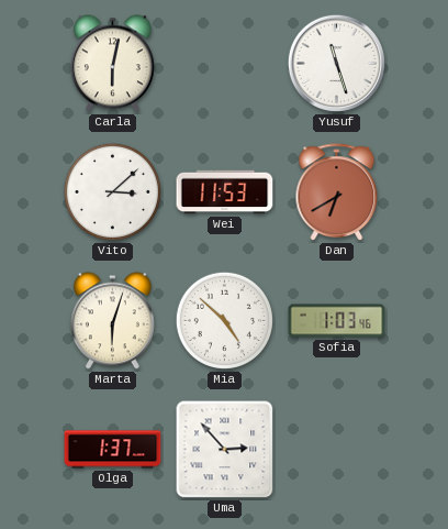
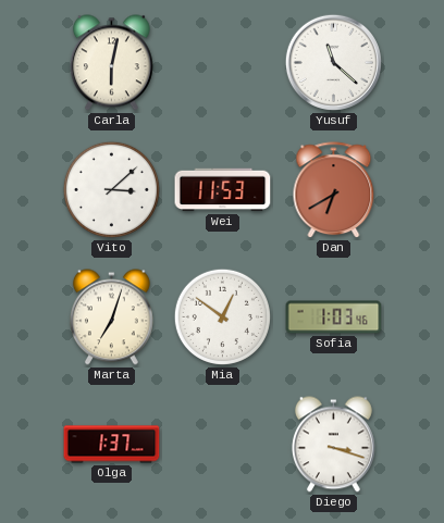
Yusuf: 11:27 -> 11:22 (333, 62)
Marta: 6:03 -> 7:03 (111, 317)
Mia: 4:52 -> 12:51 (222, 316)
Uma: 2:53 -> none (225, 450)
Diego: none -> 3:18 (333, 445)
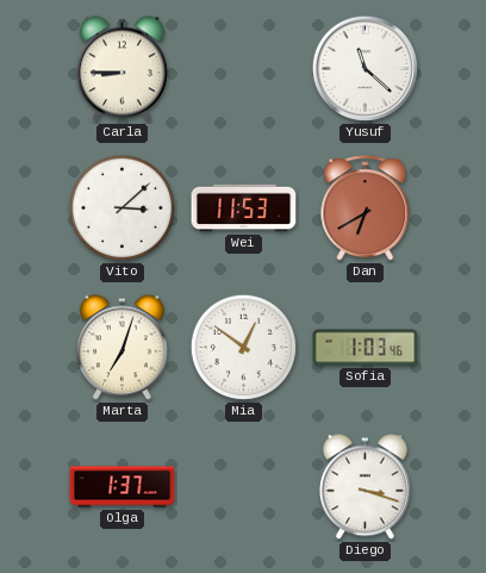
Carla: 6:02 -> 8:45 (121, 69)
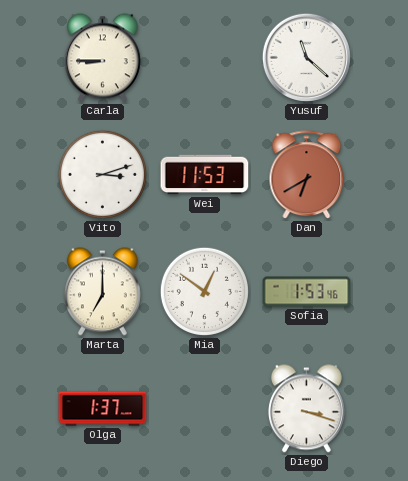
Vito: 3:08 -> 3:12 (102, 174)
Marta: 7:03 -> 7:00 (102, 292)
Sofia: 1:03 -> 1:53 (307, 292)
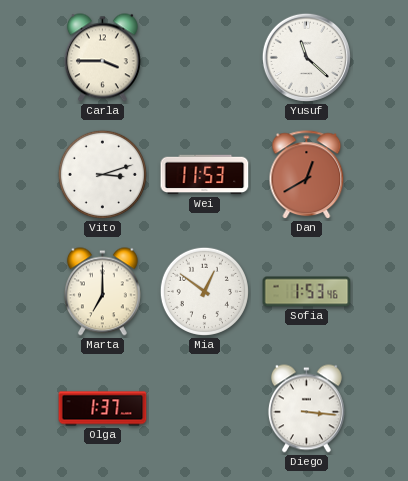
Carla: 8:45 -> 3:45 (102, 58)
Dan: 6:40 -> 12:40 (307, 175)
Diego: 3:18 -> 3:16 (306, 409)
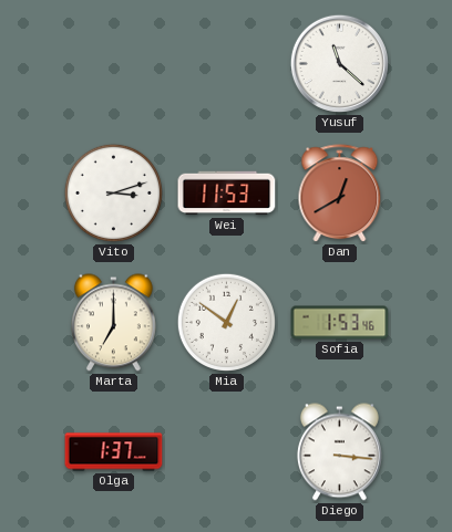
Carla: 3:45 -> none (102, 58)
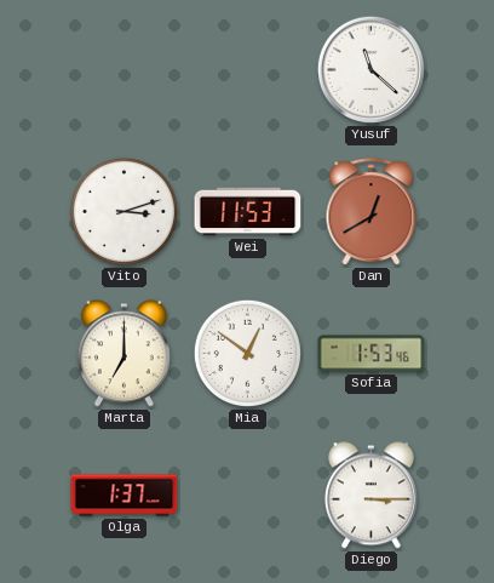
Diego: 3:16 -> 3:15 (370, 496)
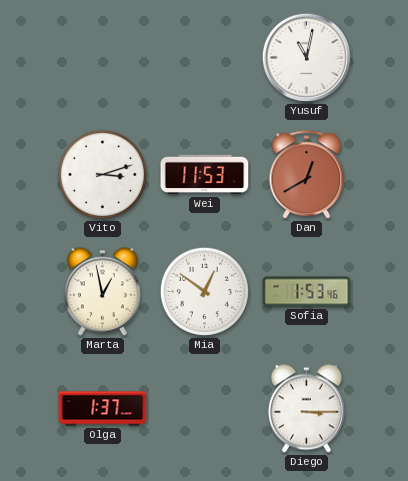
Yusuf: 11:22 -> 11:02 (306, 57)
Marta: 7:00 -> 12:58 (102, 292)
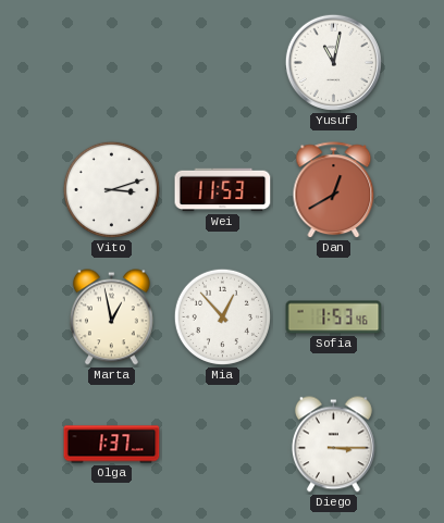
Mia: 12:51 -> 12:53 (222, 316)
